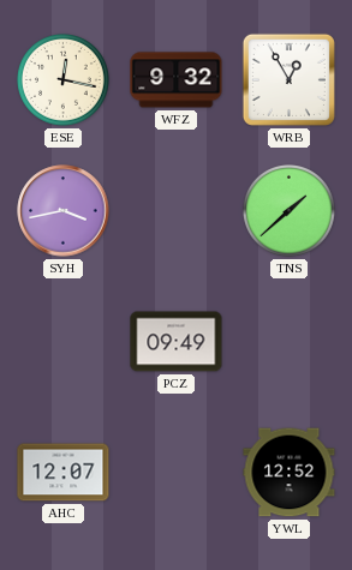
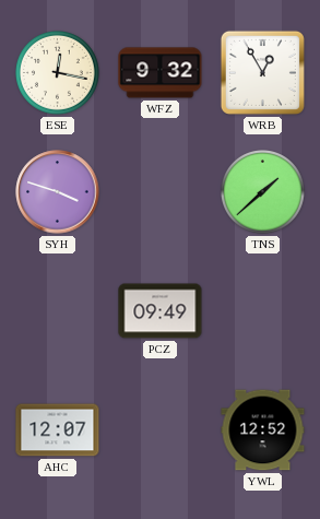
SYH: 3:43 -> 3:48 (58, 192)
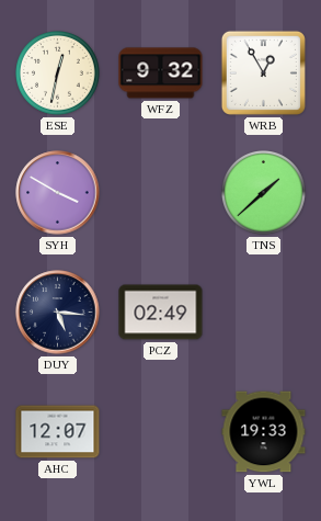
ESE: 12:17 -> 12:32 (58, 73)
SYH: 3:48 -> 3:50 (58, 193)
DUY: none -> 5:16 (58, 313)
PCZ: 09:49 -> 02:49 (161, 313)
YWL: 12:52 -> 19:33 (264, 432)
